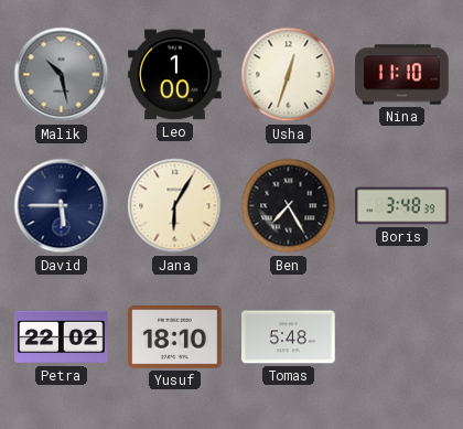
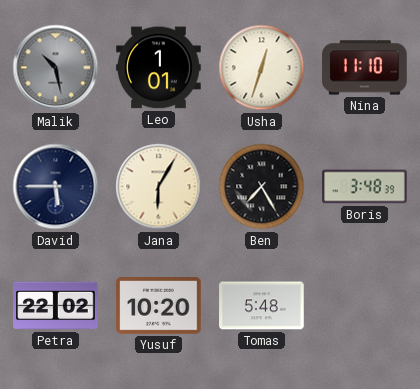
Leo: 1:00 -> 1:01 (159, 68)
Yusuf: 18:10 -> 10:20 (159, 306)
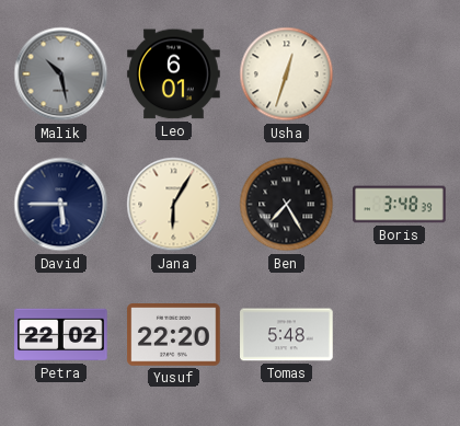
Leo: 1:01 -> 6:01 (174, 74)
Nina: 11:10 -> none (365, 68)
Yusuf: 10:20 -> 22:20 (174, 335)
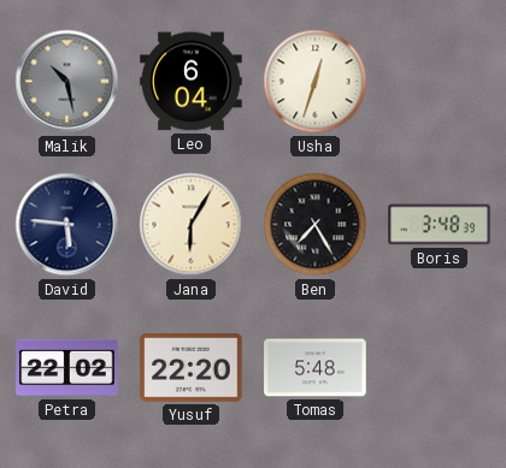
Leo: 6:01 -> 6:04 (192, 82)
David: 5:45 -> 5:46 (67, 225)
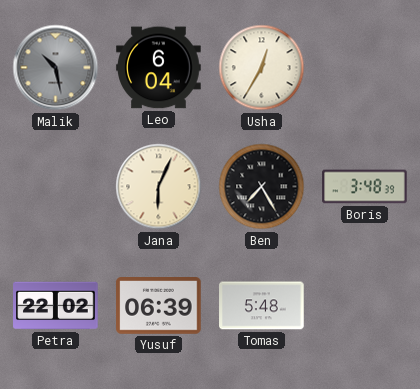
Usha: 12:33 -> 12:35 (262, 68)
David: 5:46 -> none (67, 225)
Jana: 6:05 -> 6:04 (159, 187)
Yusuf: 22:20 -> 06:39 (159, 306)
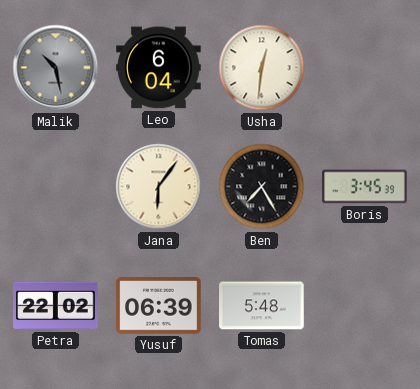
Usha: 12:35 -> 12:31 (262, 68)
Jana: 6:04 -> 6:06 (159, 187)
Boris: 3:48 -> 3:45 (365, 187)
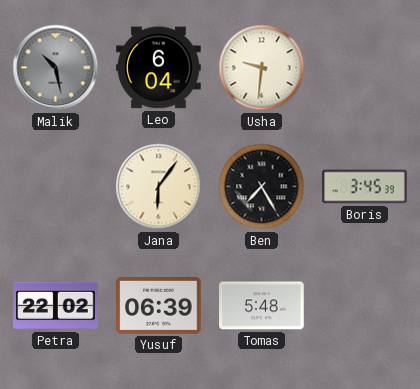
Usha: 12:31 -> 9:31 (262, 68)
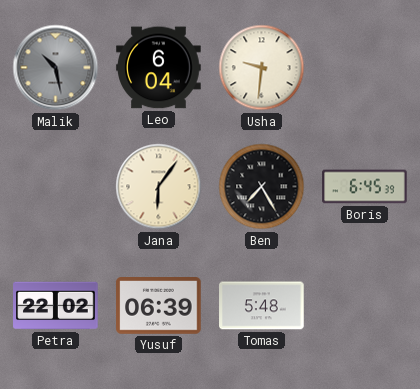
Boris: 3:45 -> 6:45 (365, 187)
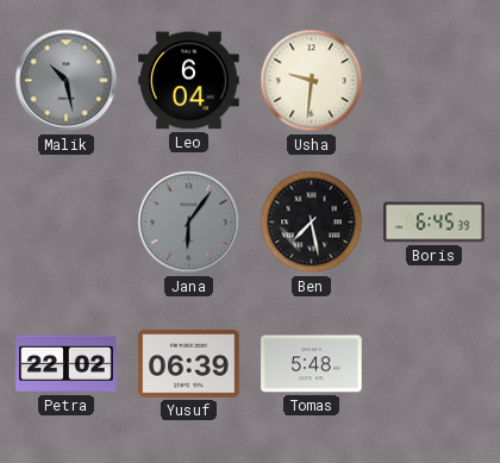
Jana dial: cream -> grey (189, 223)
Ben: 7:25 -> 7:28 (312, 223)
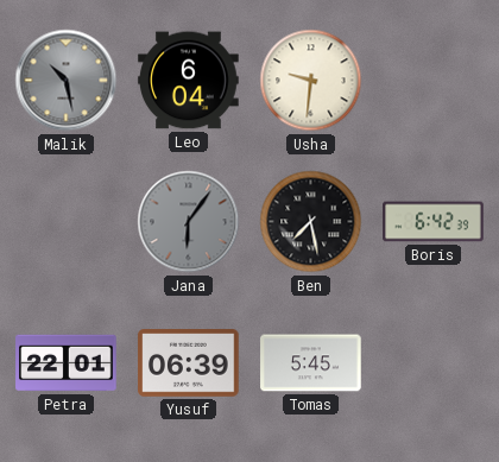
Boris: 6:45 -> 6:42 (434, 222)
Petra: 22:02 -> 22:01 (67, 363)
Tomas: 5:48 -> 5:45 (311, 363)
